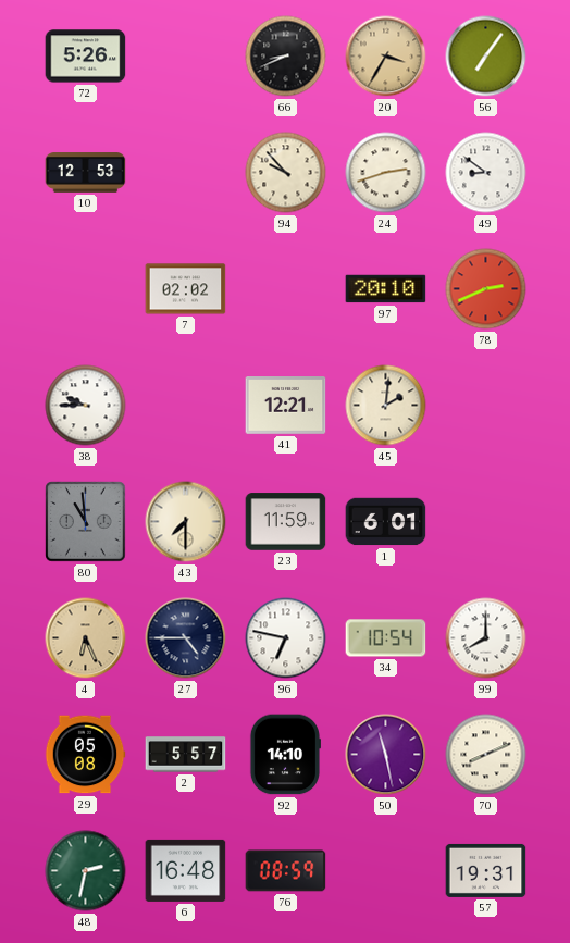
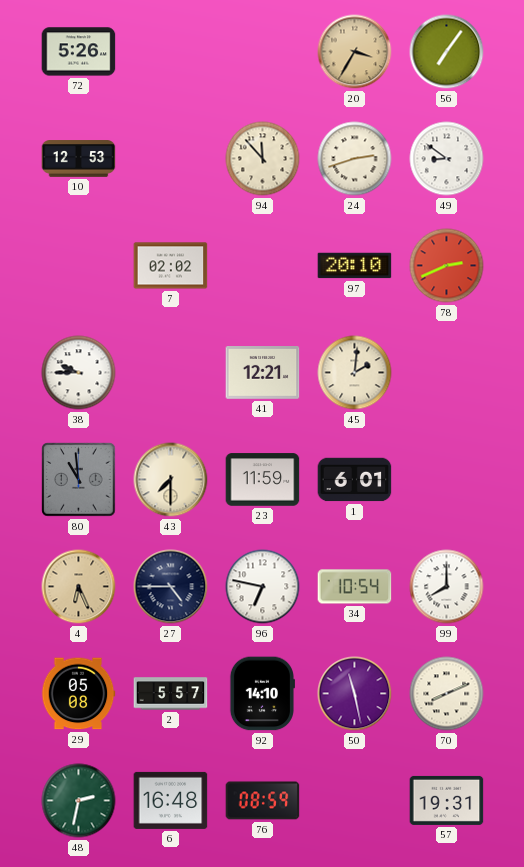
66: 8:41 -> none (286, 57)
94: 9:53 -> 11:53 (263, 159)
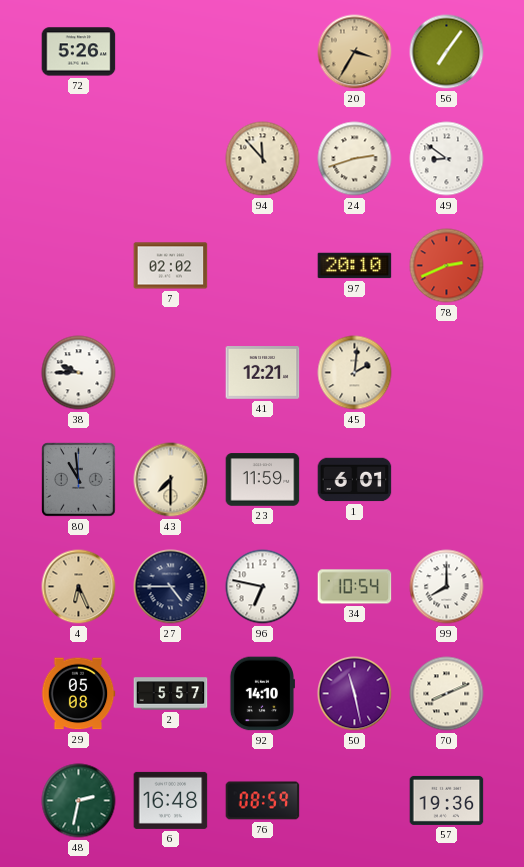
10: 12:53 -> none (79, 159)
57: 19:31 -> 19:36 (447, 800)
